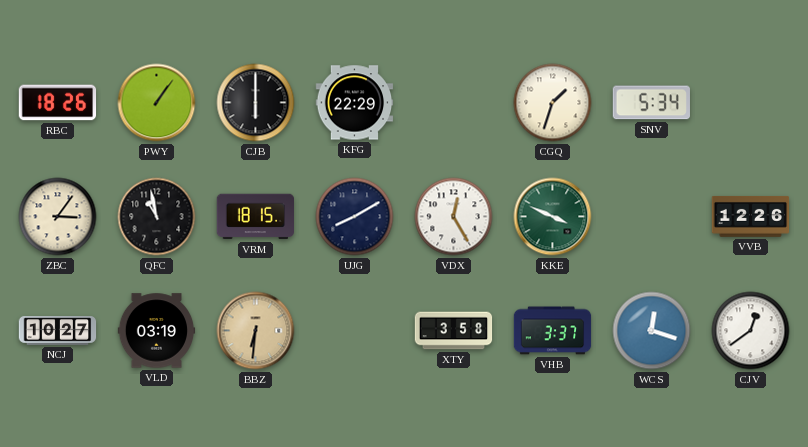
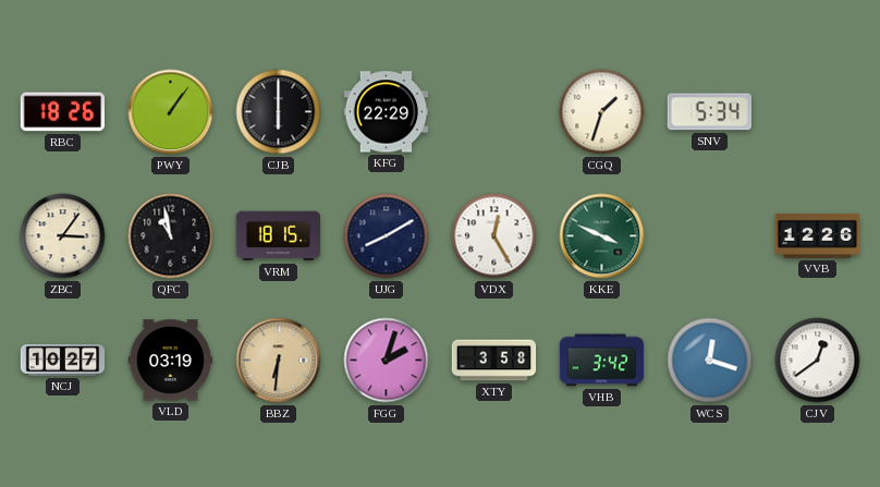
FGG: none -> 2:03 (387, 361)
VHB: 3:37 -> 3:42 (602, 361)
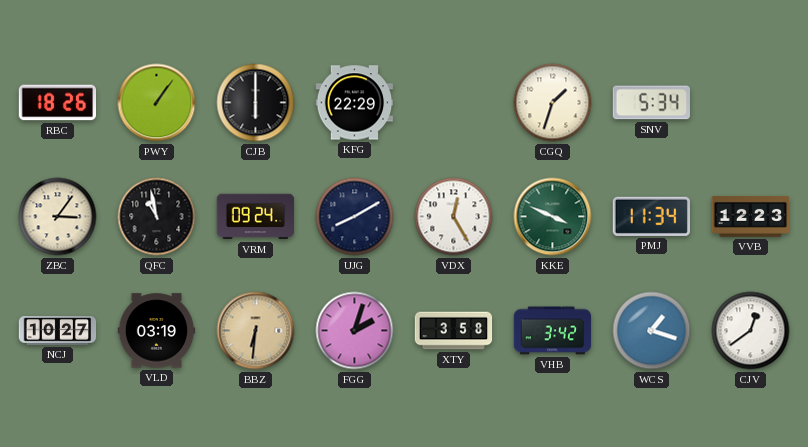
VRM: 18:15 -> 09:24 (256, 217)
PMJ: none -> 11:34 (651, 216)
VVB: 12:26 -> 12:23 (751, 217)
WCS: 12:18 -> 1:18 (652, 331)
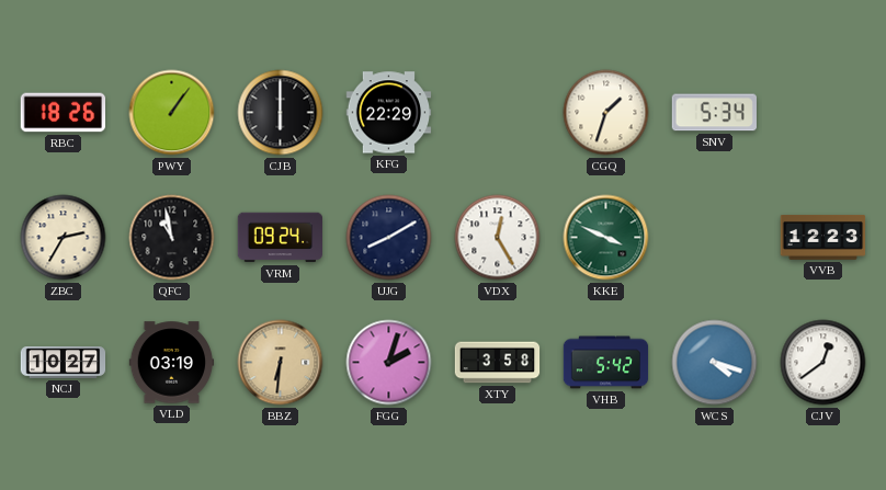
ZBC: 3:06 -> 2:35 (64, 238)
PMJ: 11:34 -> none (651, 216)
VHB: 3:42 -> 5:42 (606, 363)
WCS: 1:18 -> 4:18 (715, 363)
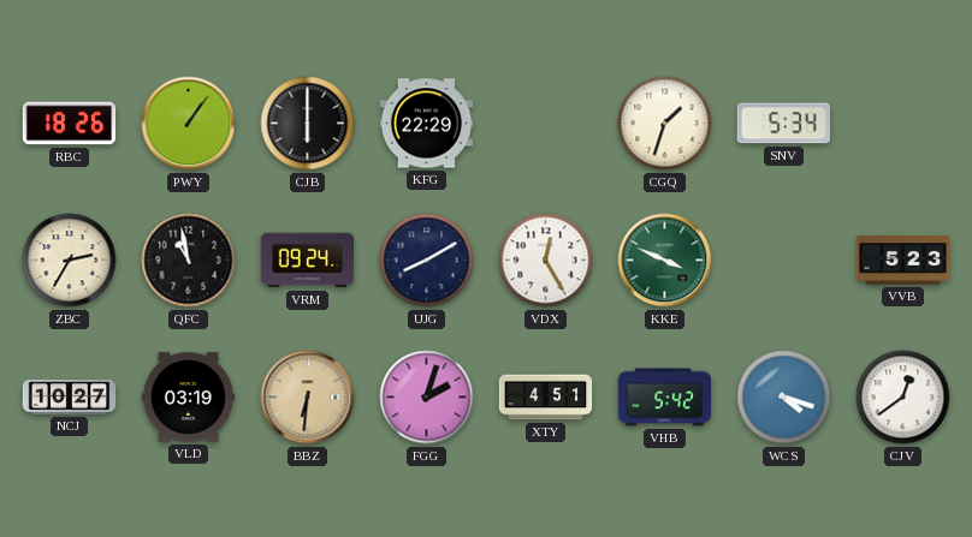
VVB: 12:23 -> 5:23 (903, 261)
XTY: 3:58 -> 4:51 (546, 398)
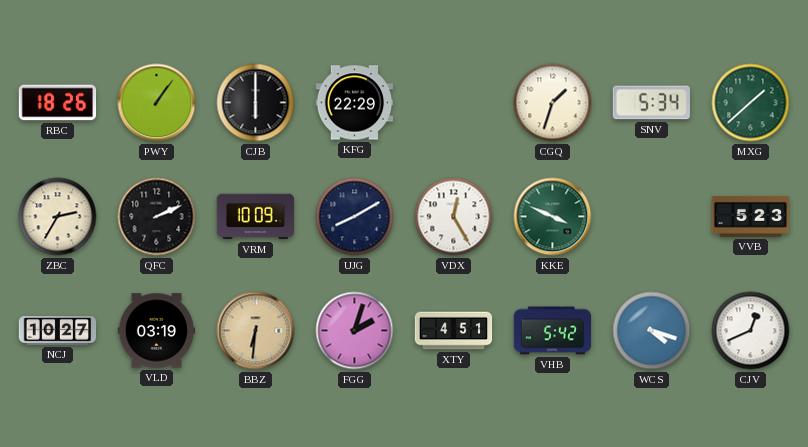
MXG: none -> 1:38 (751, 103)
QFC: 10:58 -> 2:11 (157, 217)
VRM: 09:24 -> 10:09 (256, 217)
CJV: 12:39 -> 12:41 (751, 331)
